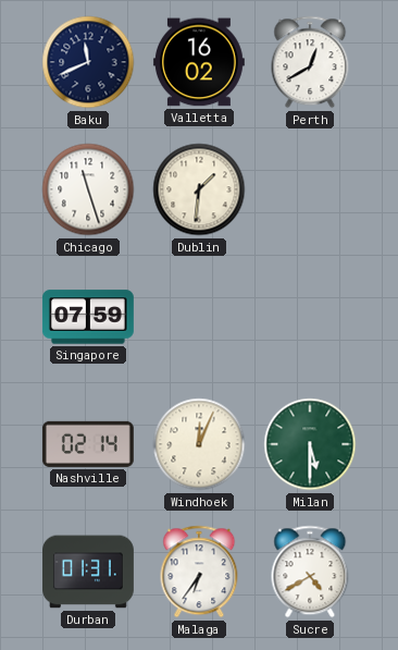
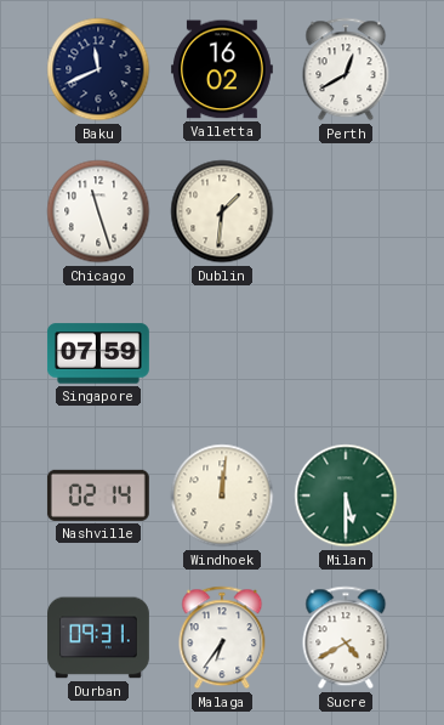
Windhoek: 12:04 -> 12:01 (222, 495)
Durban: 01:31 -> 09:31 (99, 638)
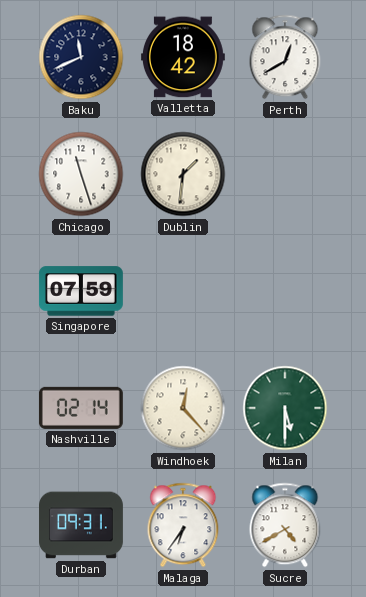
Valletta: 16:02 -> 18:42 (183, 57)
Windhoek: 12:01 -> 12:23 (183, 408)
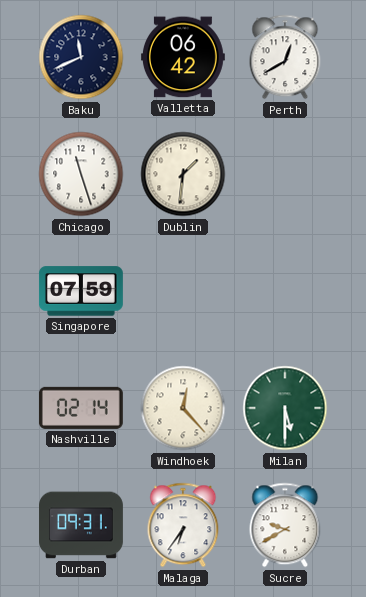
Valletta: 18:42 -> 06:42 (183, 57)
Sucre: 4:40 -> 9:40 (285, 525)
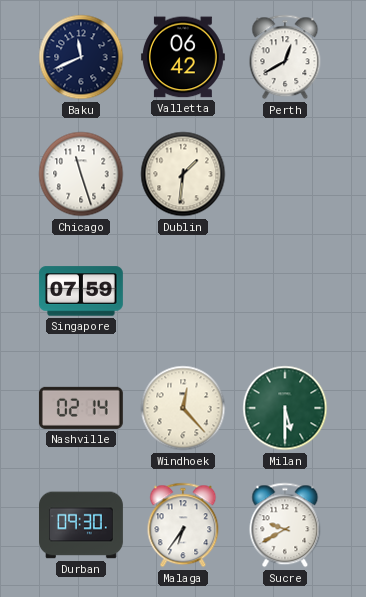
Durban: 09:31 -> 09:30 (82, 525)
